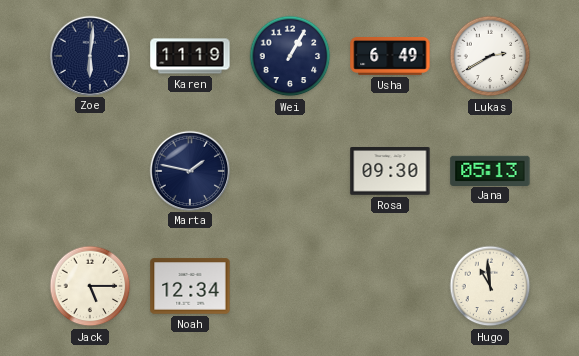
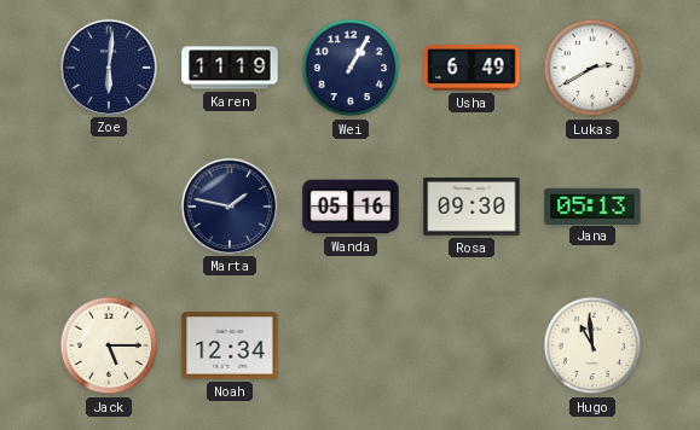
Wanda: none -> 05:16 (351, 207)
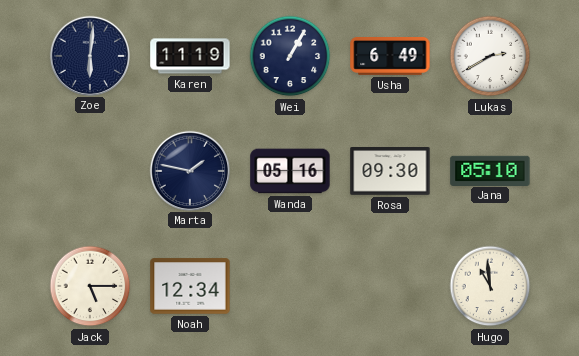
Jana: 05:13 -> 05:10 (490, 170)
